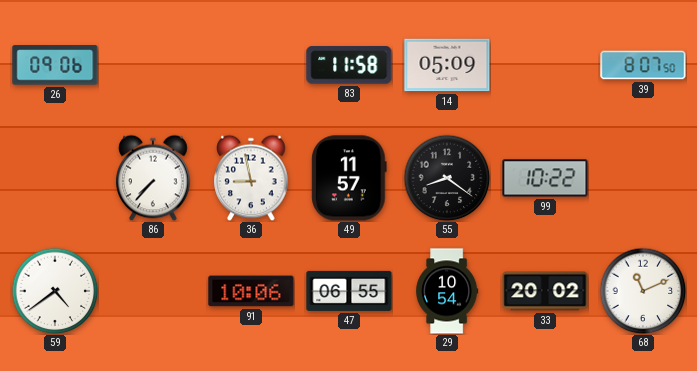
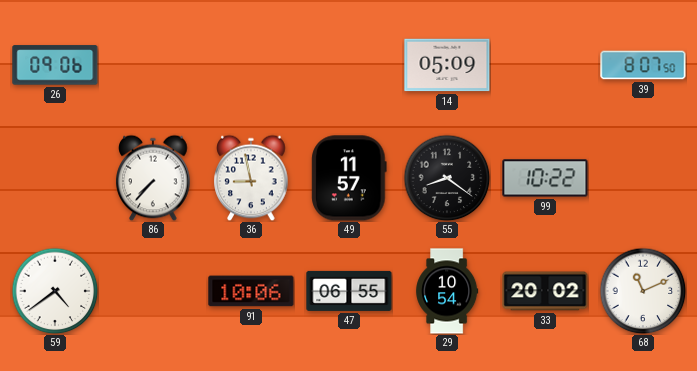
83: 11:58 -> none (349, 65)
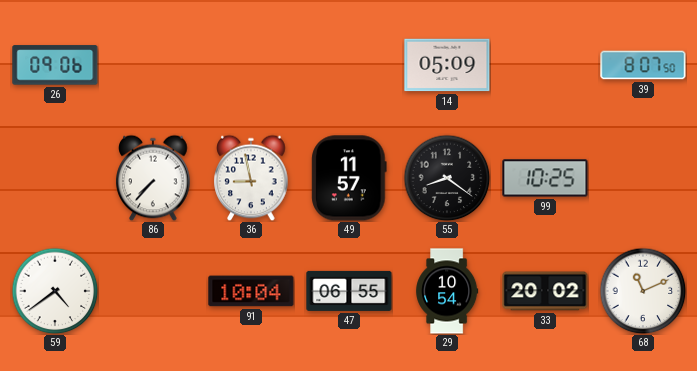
99: 10:22 -> 10:25 (545, 178)
91: 10:06 -> 10:04 (251, 291)
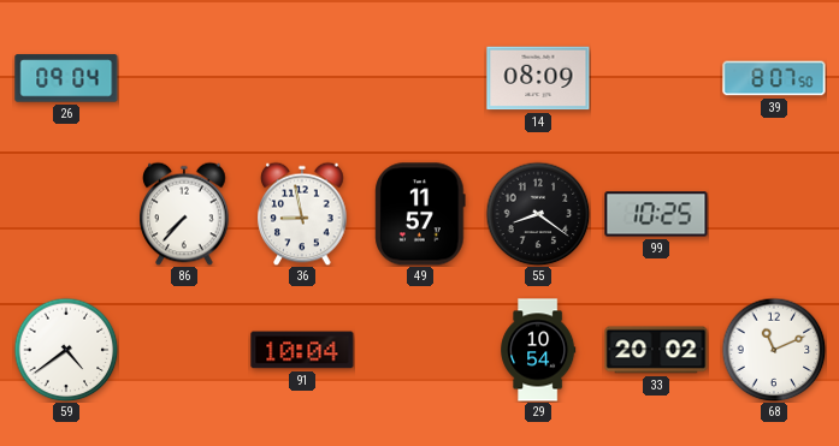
26: 09:06 -> 09:04 (66, 78)
14: 05:09 -> 08:09 (538, 78)
47: 06:55 -> none (349, 291)
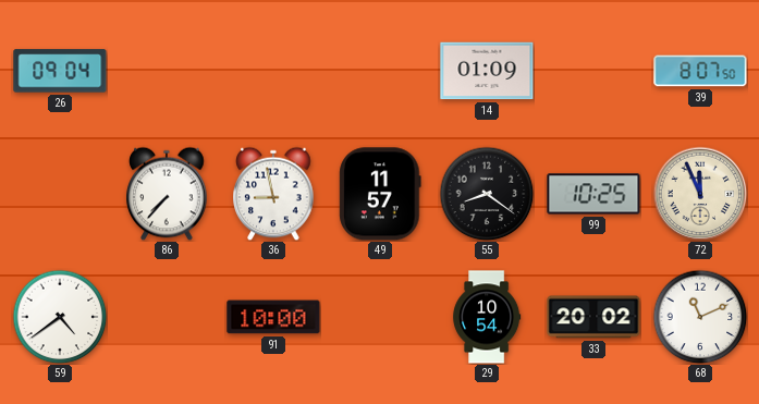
14: 08:09 -> 01:09 (487, 71)
72: none -> 11:56 (700, 194)
91: 10:04 -> 10:00 (273, 317)
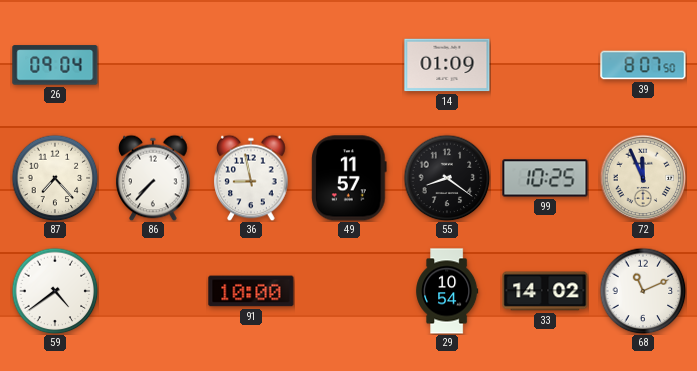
87: none -> 7:23 (55, 178)
33: 20:02 -> 14:02 (545, 291)
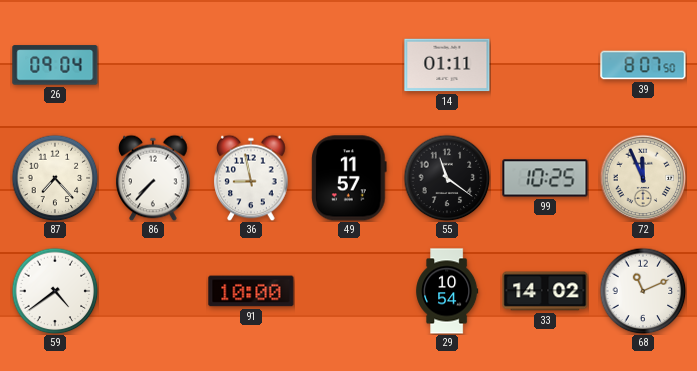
14: 01:09 -> 01:11 (447, 65)
55: 8:21 -> 11:21 (447, 178)
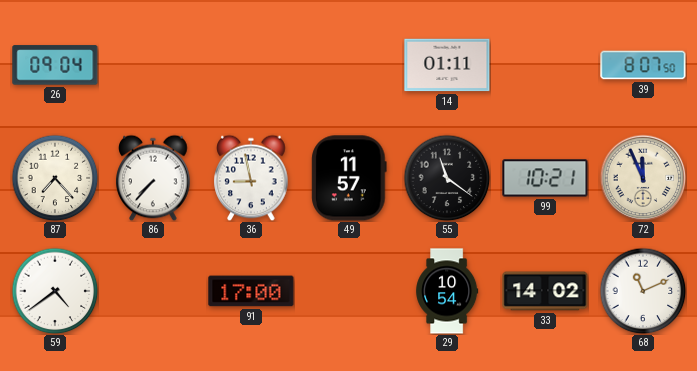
99: 10:25 -> 10:21 (545, 178)
91: 10:00 -> 17:00 (251, 291)
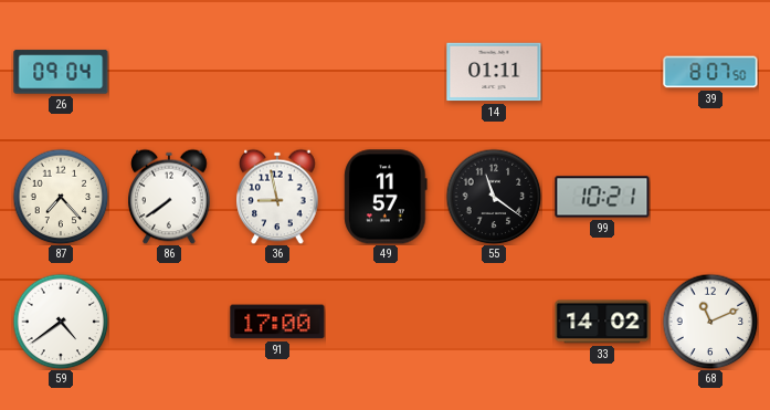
86: 7:37 -> 7:39 (169, 197)
72: 11:56 -> none (643, 178)
29: 10:54 -> none (447, 291)
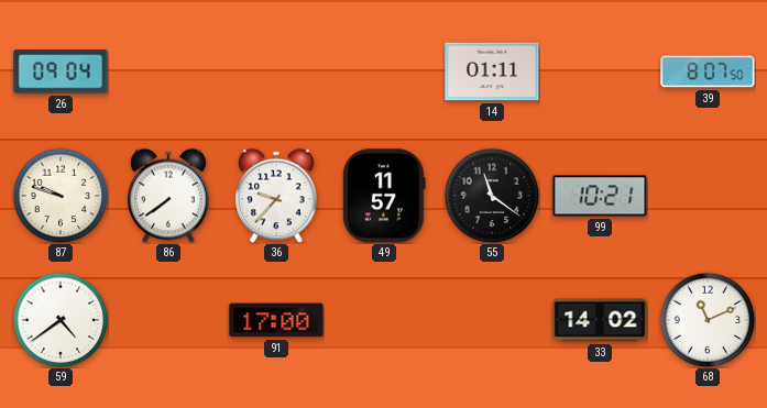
87: 7:23 -> 9:48 (61, 196)
36: 8:58 -> 9:37 (276, 196)
